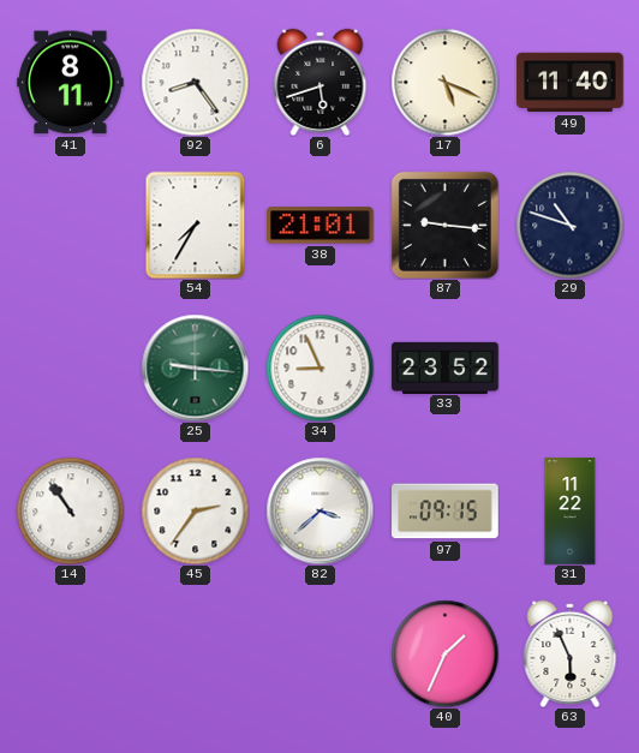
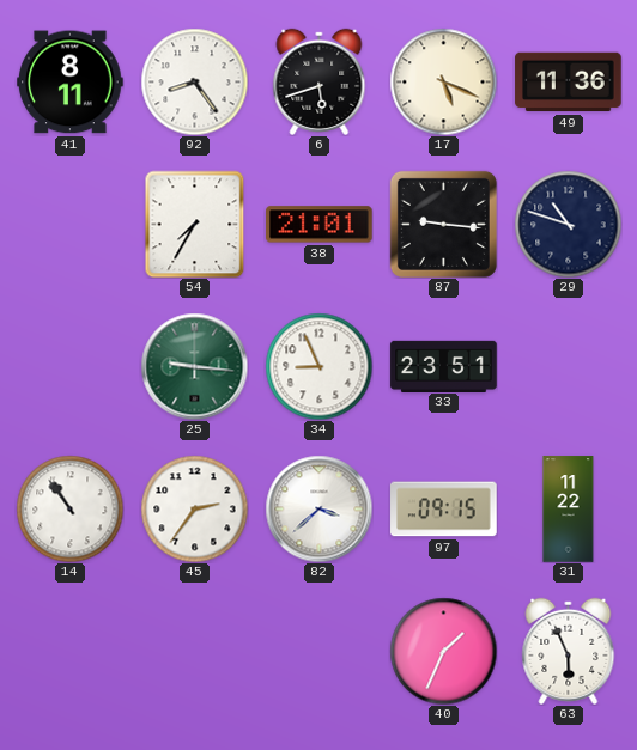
49: 11:40 -> 11:36 (569, 83)
33: 23:52 -> 23:51 (444, 366)
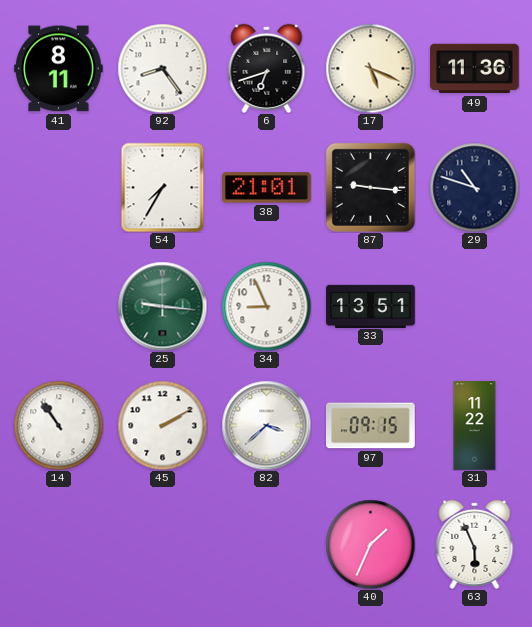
6: 5:42 -> 6:42 (267, 68)
33: 23:51 -> 13:51 (371, 306)
45: 2:36 -> 2:10 (162, 425)
